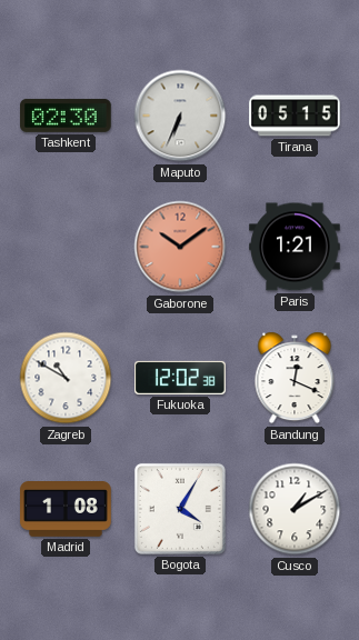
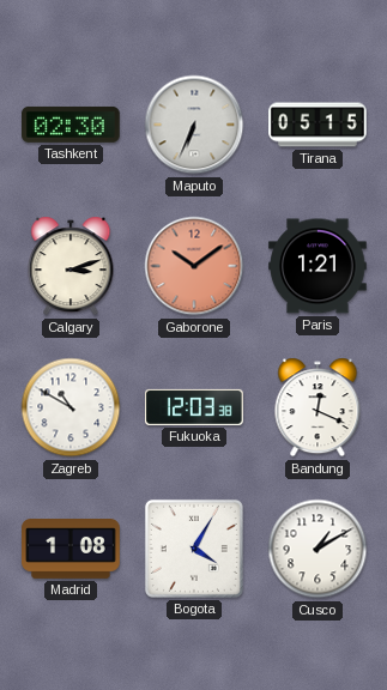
Calgary: none -> 3:12 (71, 266)
Fukuoka: 12:02 -> 12:03 (195, 407)
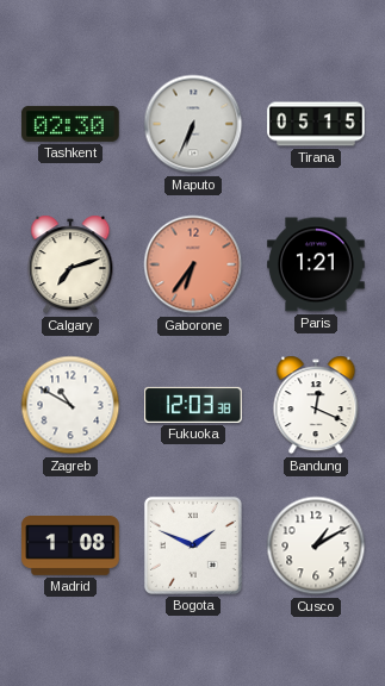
Calgary: 3:12 -> 7:12 (70, 264)
Gaborone: 10:09 -> 6:36 (193, 264)
Bogota: 4:05 -> 1:49 (193, 545)
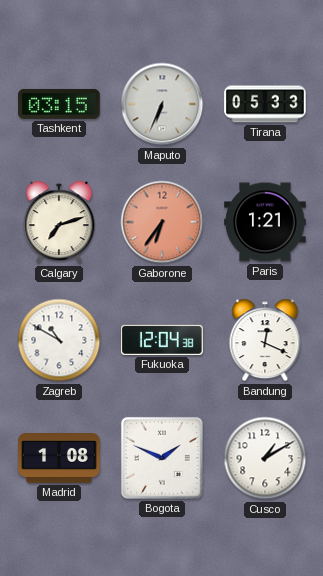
Tashkent: 02:30 -> 03:15 (59, 104)
Tirana: 05:15 -> 05:33 (265, 104)
Fukuoka: 12:03 -> 12:04 (163, 340)
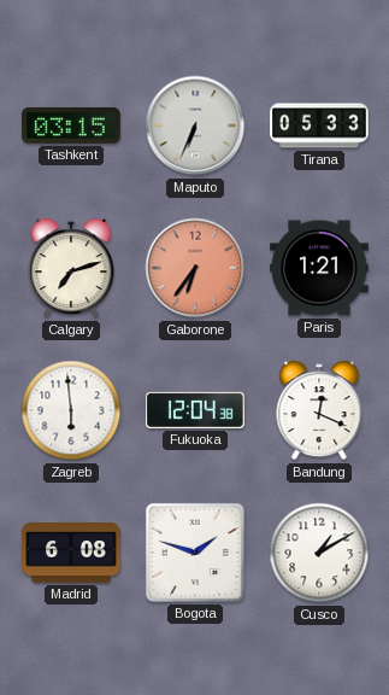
Zagreb: 10:50 -> 5:59 (71, 410)
Madrid: 1:08 -> 6:08 (71, 554)
Bogota: 1:49 -> 1:48 (195, 553)
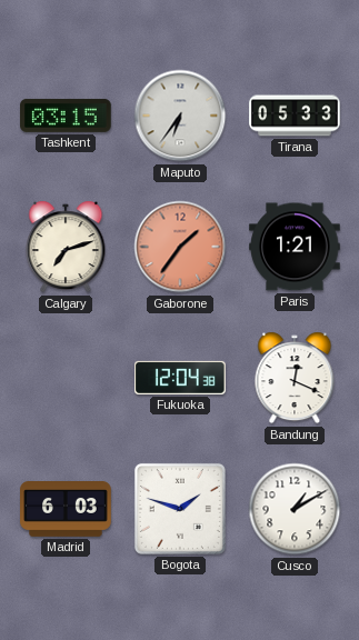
Maputo: 6:34 -> 6:36 (180, 116)
Gaborone: 6:36 -> 1:36 (180, 247)
Zagreb: 5:59 -> none (71, 410)
Madrid: 6:08 -> 6:03 (66, 510)
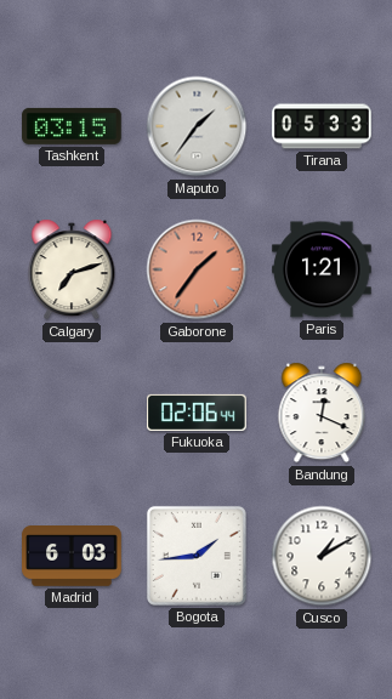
Maputo: 6:36 -> 1:36 (197, 126)
Fukuoka: 12:04 -> 02:06 (198, 413)
Bogota: 1:48 -> 1:44 (197, 556)
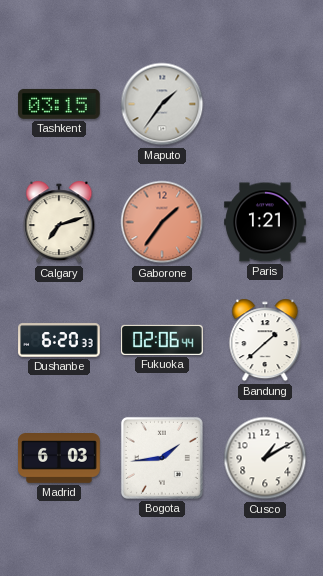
Tirana: 05:33 -> none (322, 126)
Dushanbe: none -> 6:20 (59, 340)
Bandung: 12:19 -> 1:38 (265, 340)
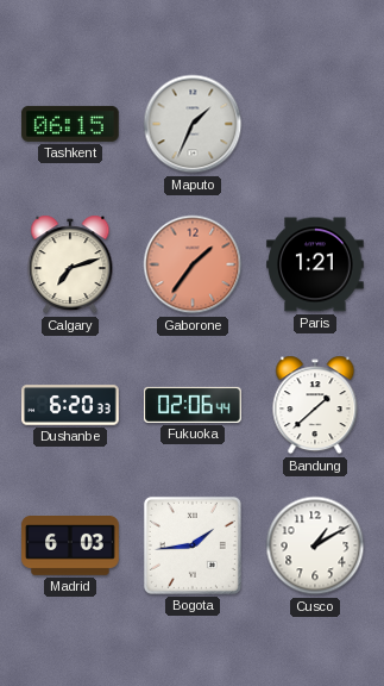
Tashkent: 03:15 -> 06:15 (70, 124)
Maputo: 1:36 -> 1:34 (193, 124)
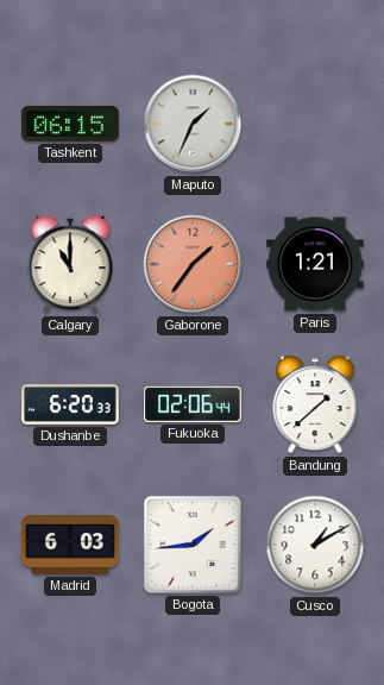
Calgary: 7:12 -> 11:00 (70, 264)
